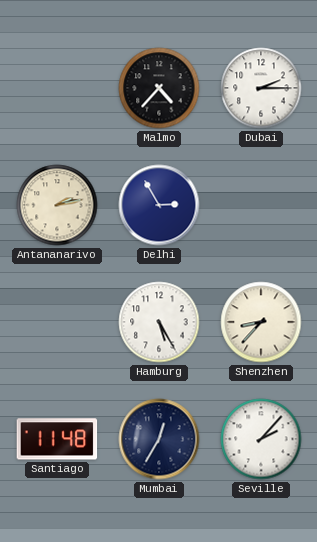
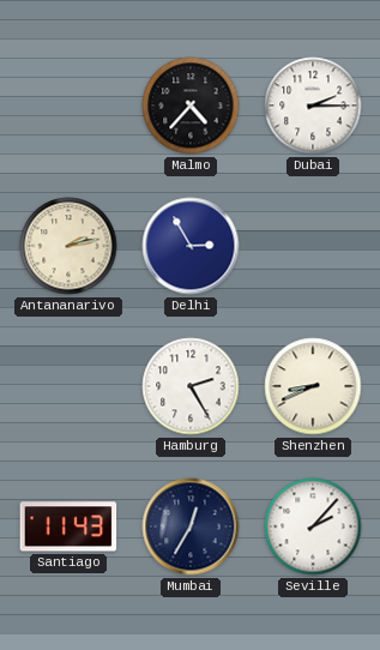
Hamburg: 5:25 -> 2:25 (191, 386)
Shenzhen: 8:37 -> 8:41 (313, 386)
Santiago: 11:48 -> 11:43 (68, 526)
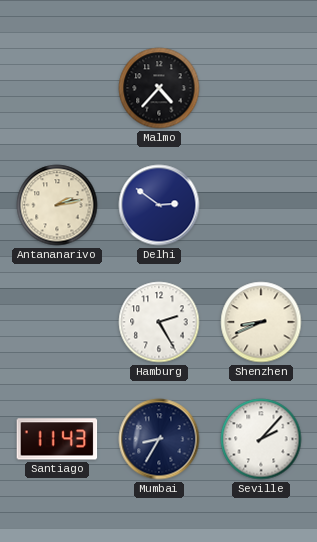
Dubai: 2:15 -> none (313, 106)
Delhi: 2:55 -> 2:51 (159, 205)
Mumbai: 12:35 -> 8:35 (159, 439)
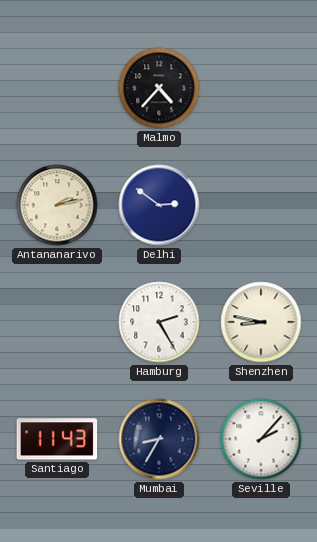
Shenzhen: 8:41 -> 8:47 (261, 322)
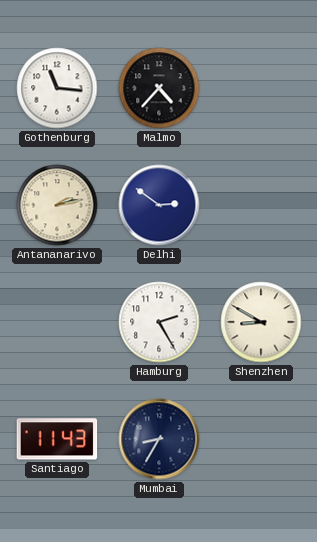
Gothenburg: none -> 11:16 (57, 88)
Shenzhen: 8:47 -> 8:50 (261, 322)
Seville: 2:07 -> none (261, 439)
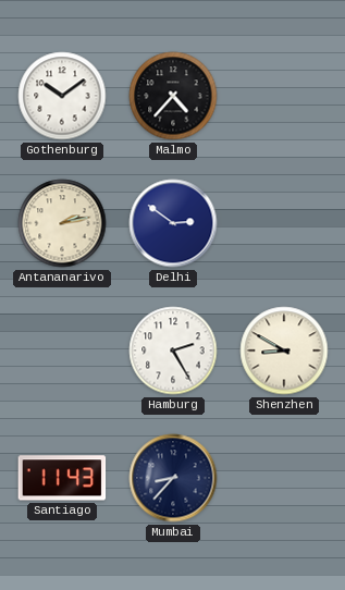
Gothenburg: 11:16 -> 10:09 (62, 96)
Mumbai: 8:35 -> 8:37 (173, 478)
